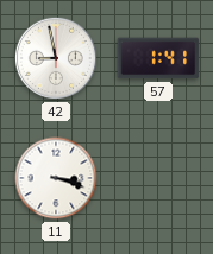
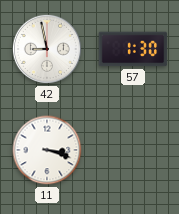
57: 1:41 -> 1:30 (133, 49)
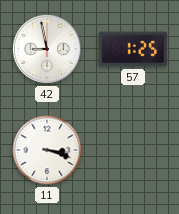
57: 1:30 -> 1:25 (133, 49)
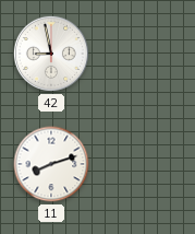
57: 1:25 -> none (133, 49)
11: 3:18 -> 8:12 (51, 164)
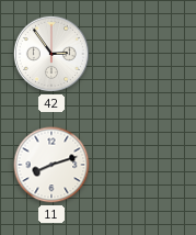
42: 8:58 -> 2:54 (51, 54)
